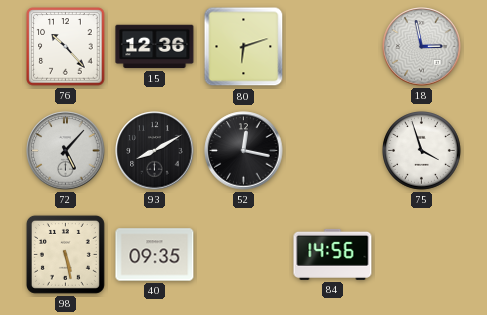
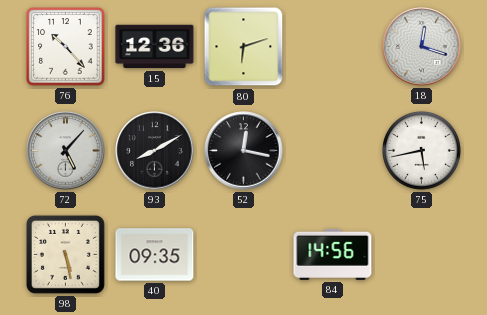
18: 2:58 -> 12:18 (422, 47)
75: 3:57 -> 5:43 (422, 151)
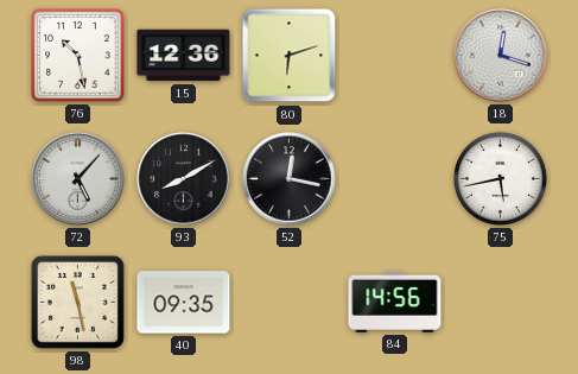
76: 10:23 -> 10:28 (78, 56)
98: 5:28 -> 11:28 (77, 302)
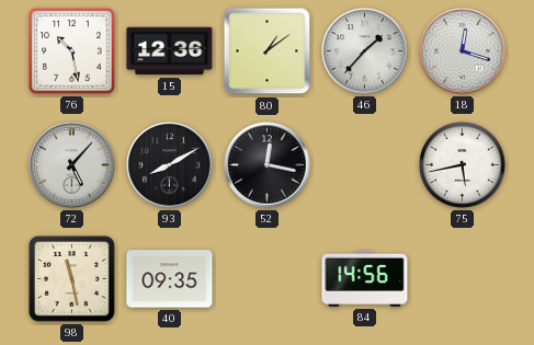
80: 6:12 -> 1:09 (268, 51)
46: none -> 1:37 (365, 51)
